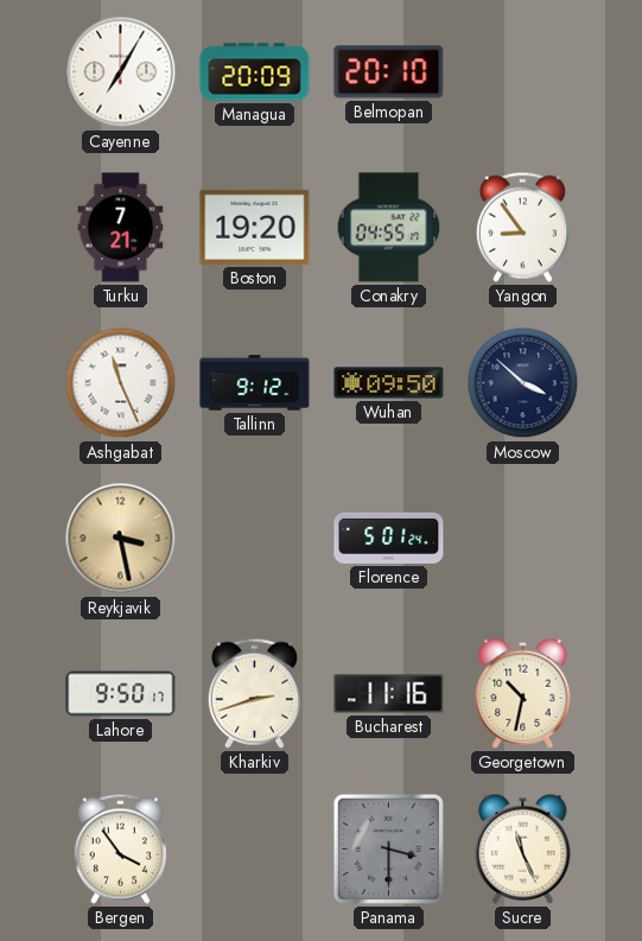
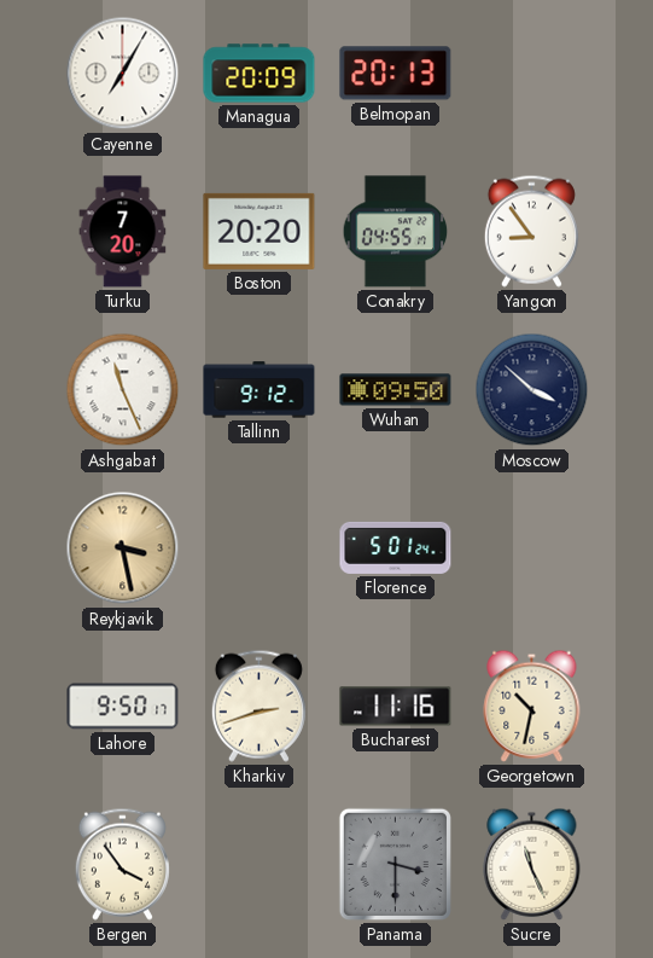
Belmopan: 20:10 -> 20:13 (396, 74)
Turku: 7:21 -> 7:20 (123, 232)
Boston: 19:20 -> 20:20 (260, 231)
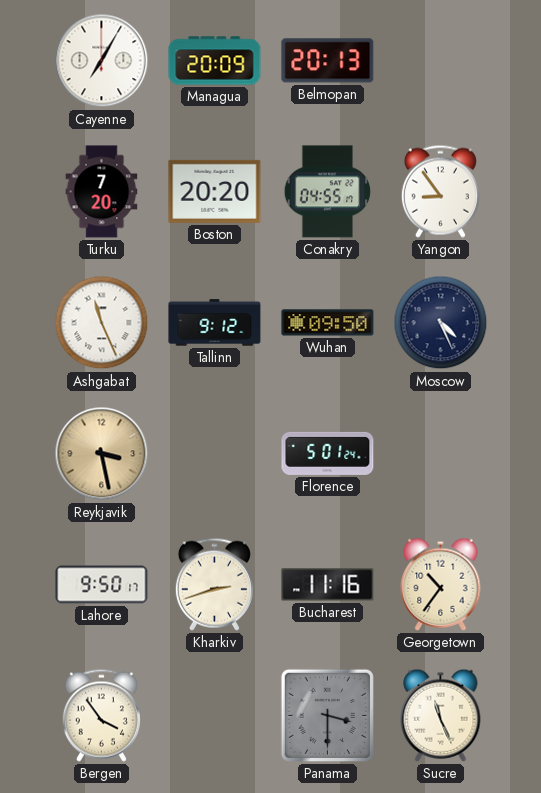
Moscow: 3:52 -> 4:26 (441, 323)
Georgetown: 10:32 -> 10:36 (441, 584)
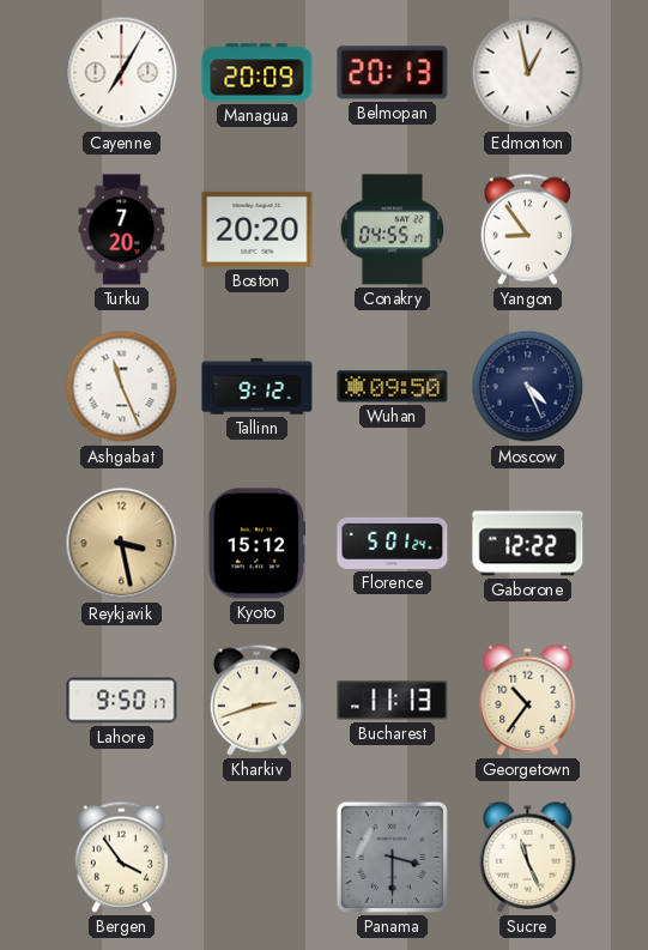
Edmonton: none -> 12:58 (528, 73)
Kyoto: none -> 15:12 (256, 544)
Gaborone: none -> 12:22 (528, 544)
Bucharest: 11:16 -> 11:13 (393, 701)
